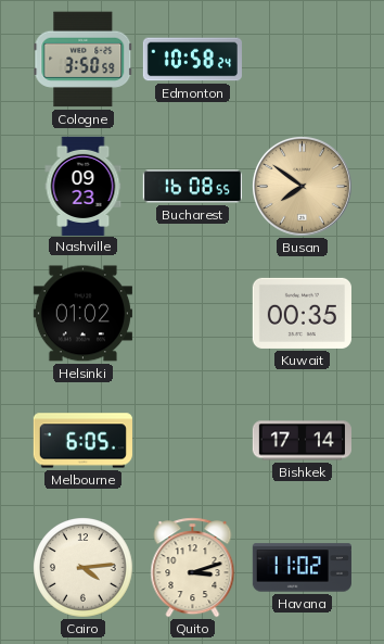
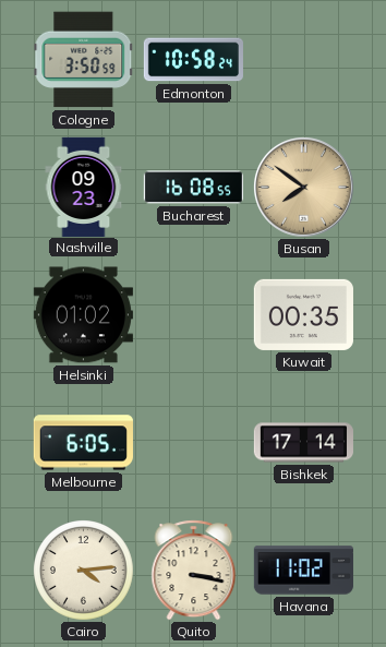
Quito: 3:12 -> 3:17 (194, 571)
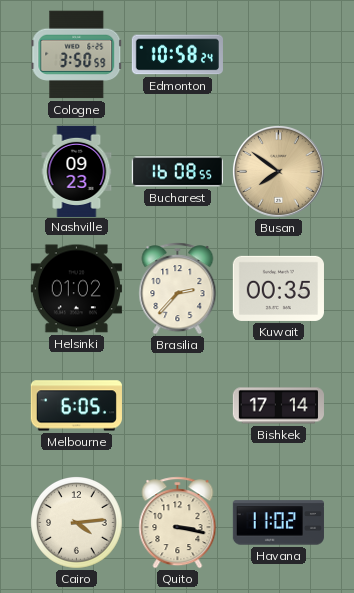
Brasilia: none -> 2:37 (178, 289)
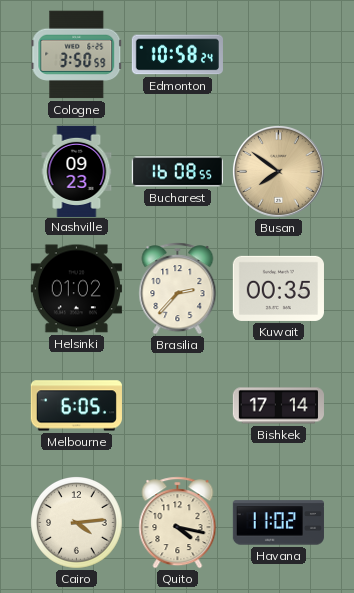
Quito: 3:17 -> 4:17 (178, 523)
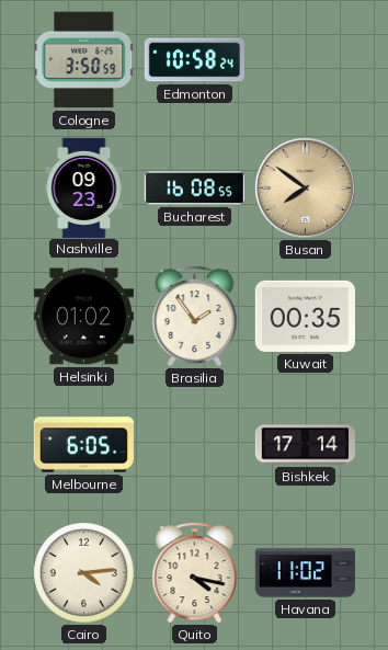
Brasilia: 2:37 -> 1:54 (195, 317)
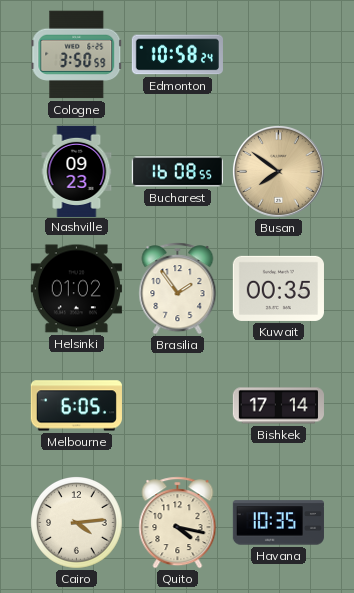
Havana: 11:02 -> 10:35 (278, 523)
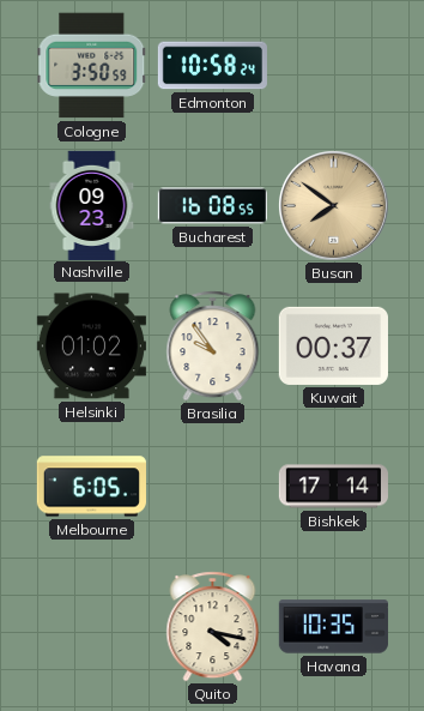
Brasilia: 1:54 -> 9:54 (213, 347)
Kuwait: 00:35 -> 00:37 (333, 345)
Cairo: 4:14 -> none (77, 523)
